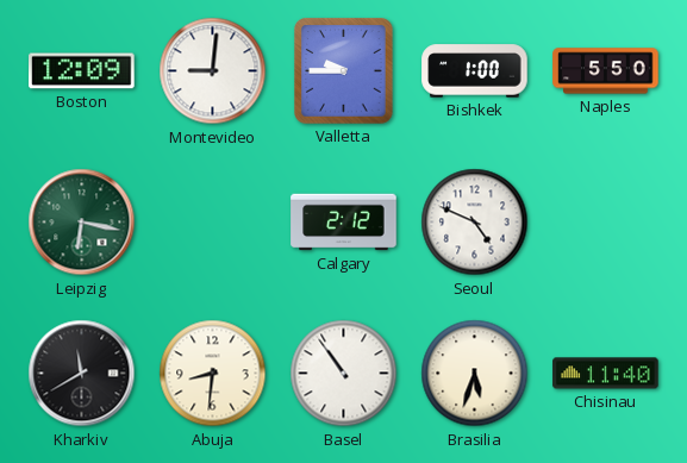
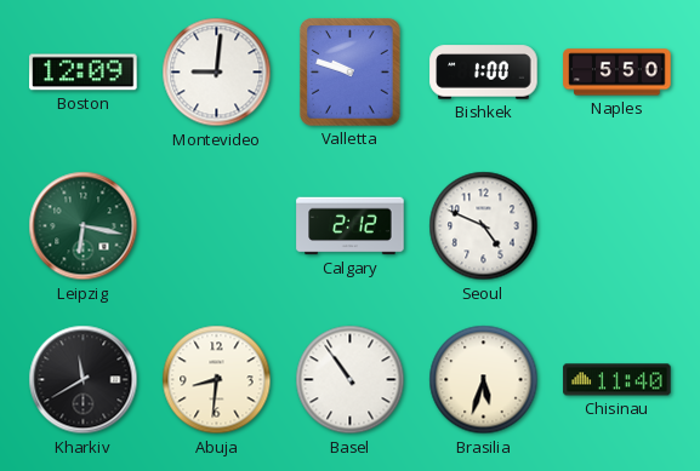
Valletta: 9:45 -> 9:48 (351, 73)
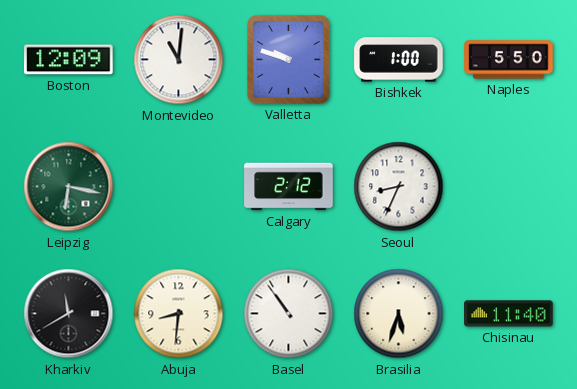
Montevideo: 9:01 -> 11:01 (179, 60)
Seoul: 4:49 -> 8:34 (399, 187)
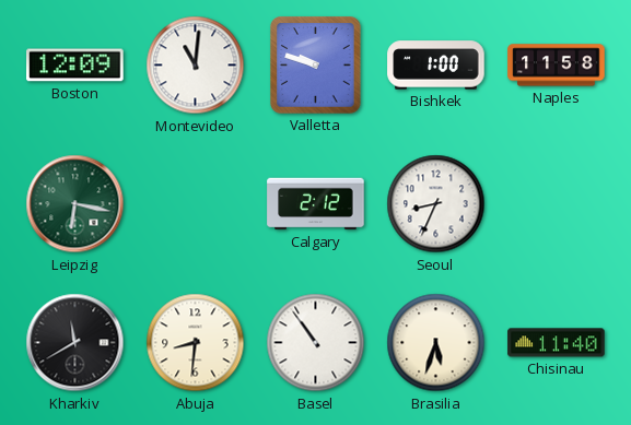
Naples: 5:50 -> 11:58 (557, 66)
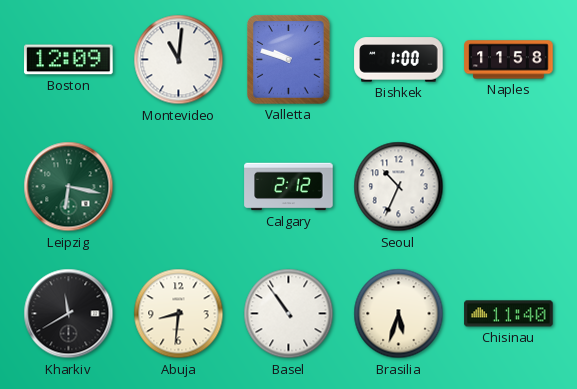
Seoul: 8:34 -> 10:34 (399, 187)
